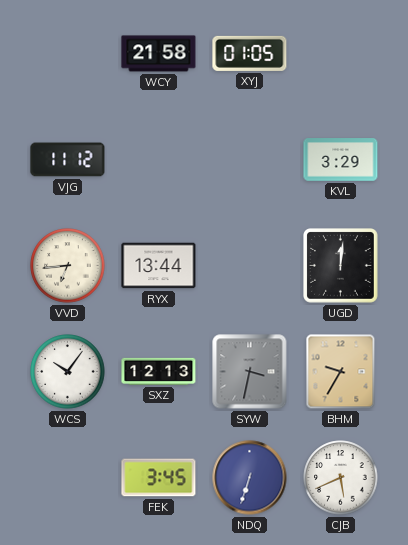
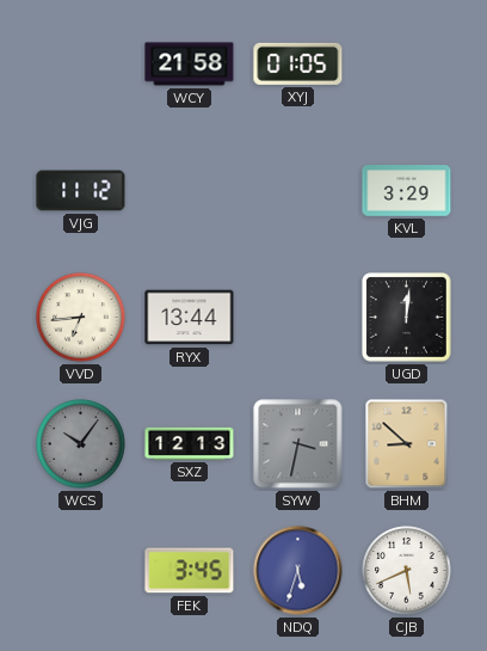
WCS dial: white -> grey (81, 444)
BHM: 9:35 -> 8:52 (407, 444)
NDQ: 6:33 -> 5:33 (298, 571)
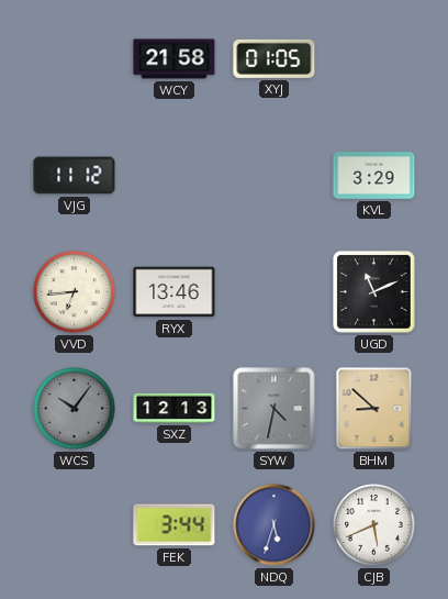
RYX: 13:44 -> 13:46 (175, 292)
UGD: 12:01 -> 11:11 (374, 292)
SYW: 3:32 -> 4:32 (275, 409)
FEK: 3:45 -> 3:44 (175, 525)
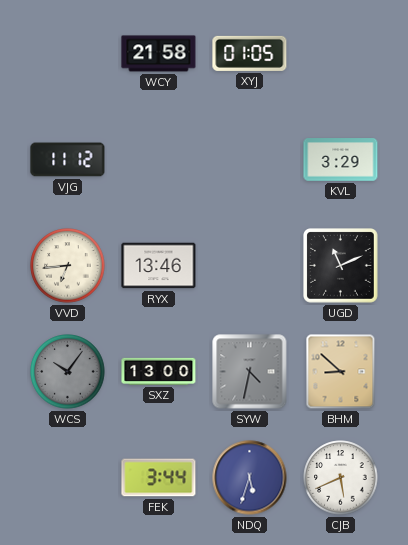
SXZ: 12:13 -> 13:00 (159, 371)
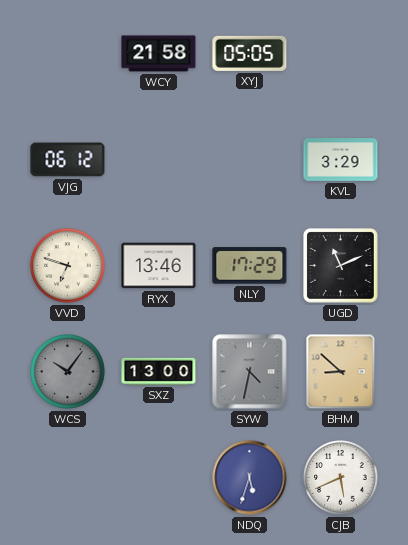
XYJ: 01:05 -> 05:05 (250, 53)
VJG: 11:12 -> 06:12 (68, 160)
VVD: 6:44 -> 6:48 (68, 266)
NLY: none -> 17:29 (250, 266)
FEK: 3:44 -> none (159, 478)
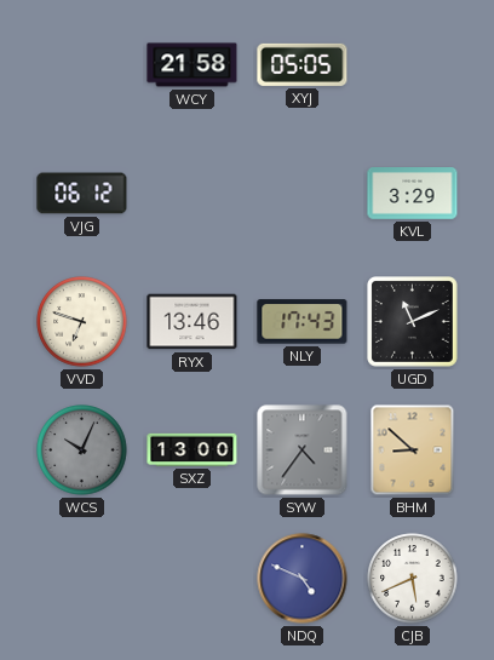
NLY: 17:29 -> 17:43 (303, 322)
WCS: 10:06 -> 10:04 (82, 450)
SYW: 4:32 -> 4:36 (303, 450)
NDQ: 5:33 -> 4:49 (303, 579)
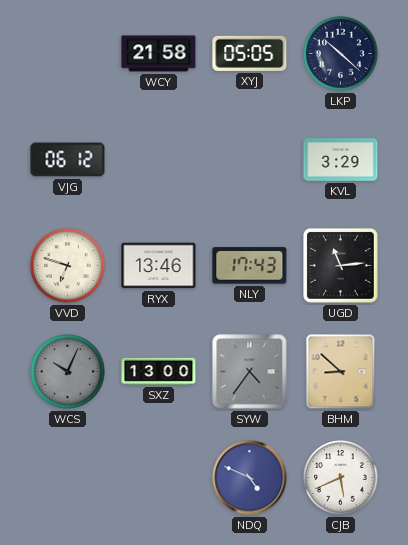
LKP: none -> 10:22 (341, 54)
UGD: 11:11 -> 11:14 (341, 266)
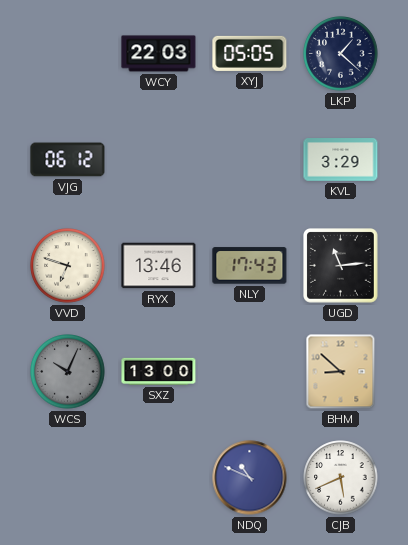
WCY: 21:58 -> 22:03 (159, 54)
LKP: 10:22 -> 1:22 (341, 54)
SYW: 4:36 -> none (250, 372)
NDQ: 4:49 -> 10:49 (250, 478)
